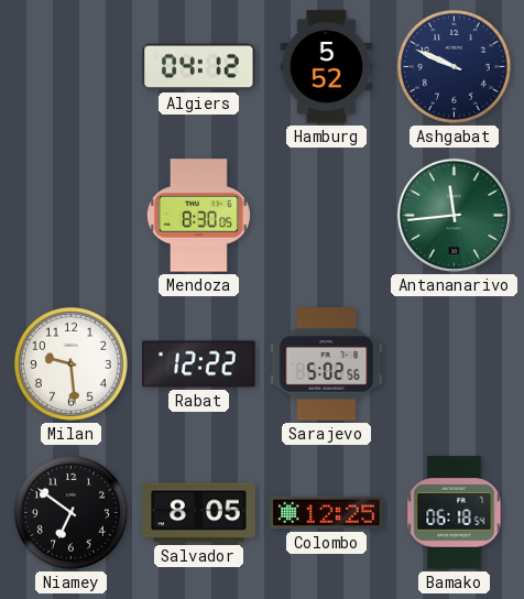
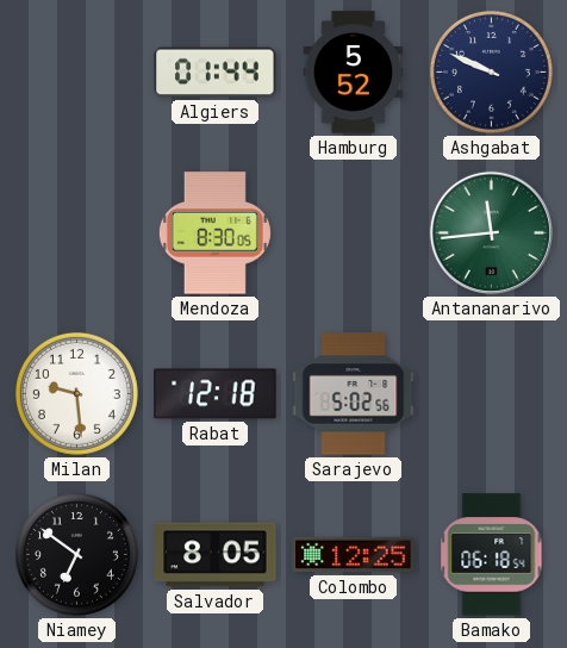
Algiers: 04:12 -> 01:44 (216, 73)
Rabat: 12:22 -> 12:18 (216, 394)
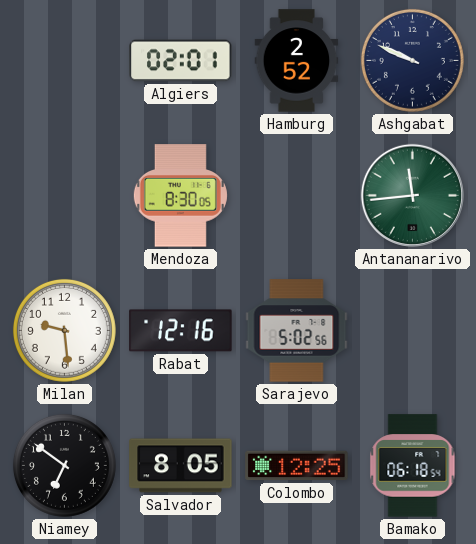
Algiers: 01:44 -> 02:01 (181, 61)
Hamburg: 5:52 -> 2:52 (297, 61)
Rabat: 12:18 -> 12:16 (181, 331)
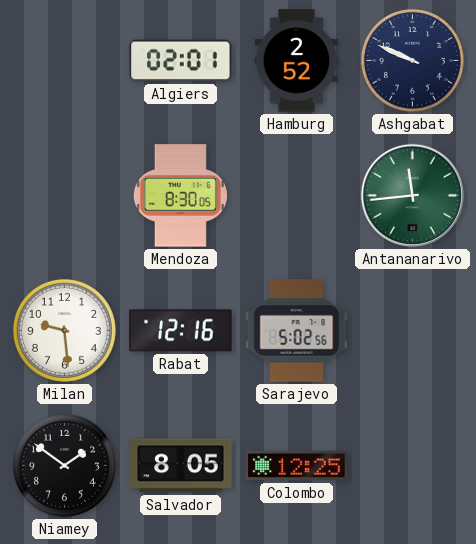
Niamey: 6:51 -> 1:51 (64, 465)
Bamako: 06:18 -> none (413, 466)
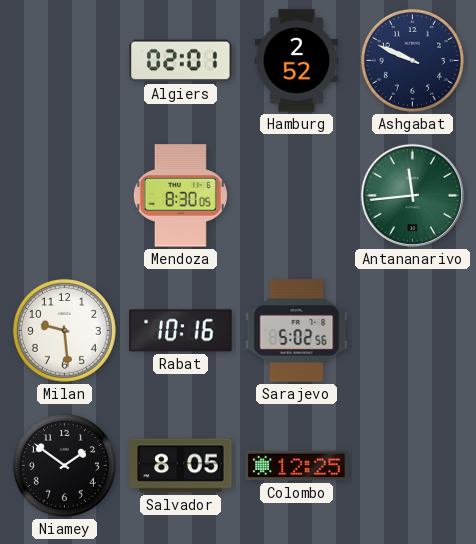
Rabat: 12:16 -> 10:16 (181, 331)
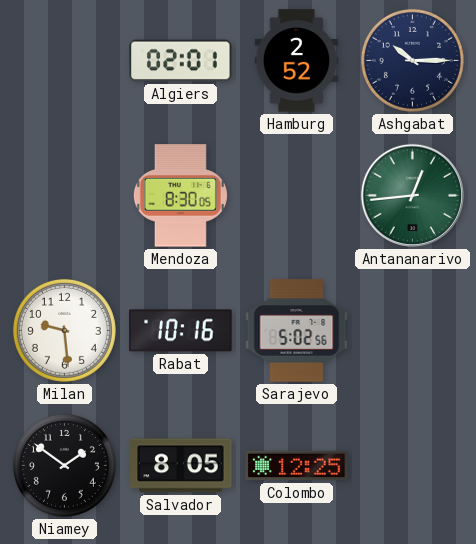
Ashgabat: 9:49 -> 10:15 (412, 60)
Antananarivo: 11:44 -> 12:44 (412, 195)
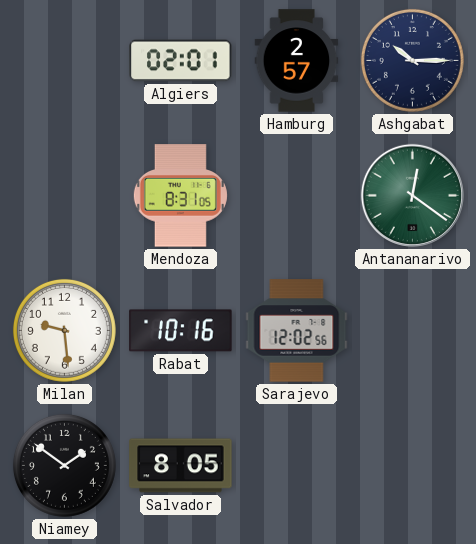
Hamburg: 2:52 -> 2:57 (297, 61)
Mendoza: 8:30 -> 8:31 (180, 196)
Antananarivo: 12:44 -> 12:21 (412, 195)
Sarajevo: 5:02 -> 12:02 (297, 331)
Colombo: 12:25 -> none (297, 466)
